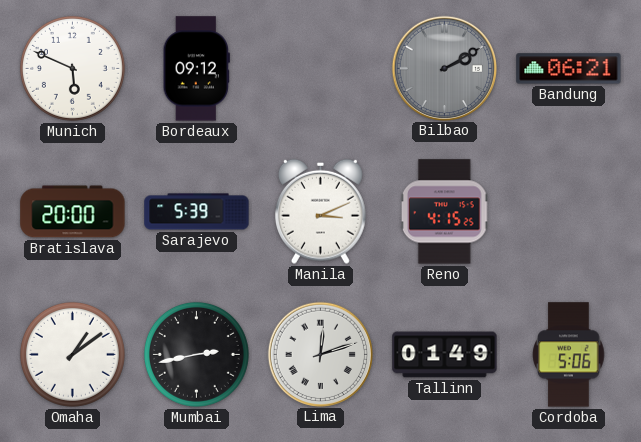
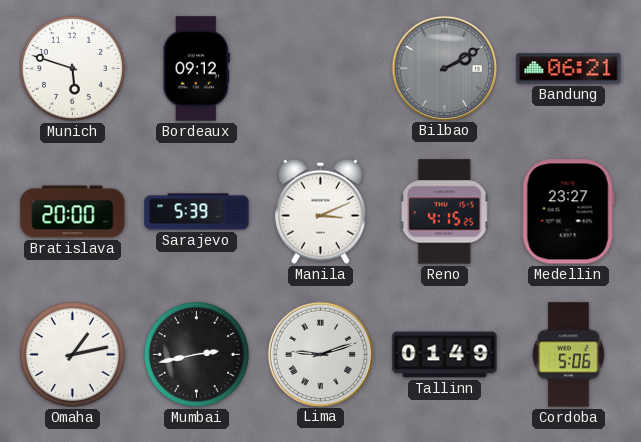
Munich: 5:49 -> 5:48 (72, 68)
Medellin: none -> 23:27 (568, 212)
Omaha: 1:09 -> 1:13 (72, 354)
Lima: 12:12 -> 9:12 (320, 354)
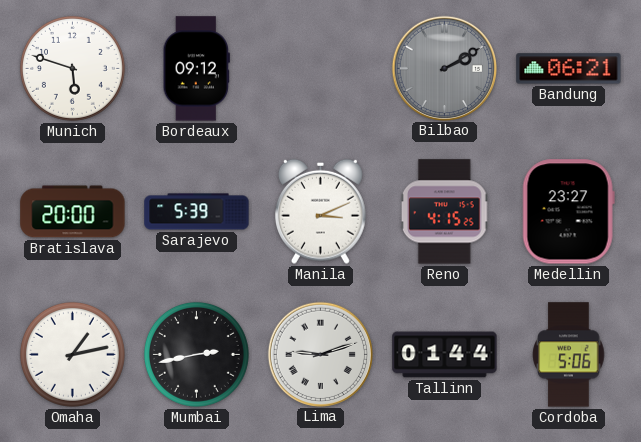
Tallinn: 01:49 -> 01:44 (445, 355)
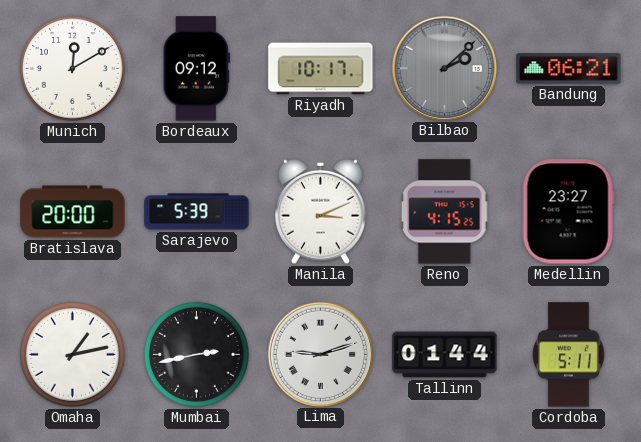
Munich: 5:48 -> 12:10 (72, 68)
Riyadh: none -> 10:17 (321, 69)
Bilbao: 2:10 -> 2:08 (444, 68)
Cordoba: 5:06 -> 5:11 (569, 355)
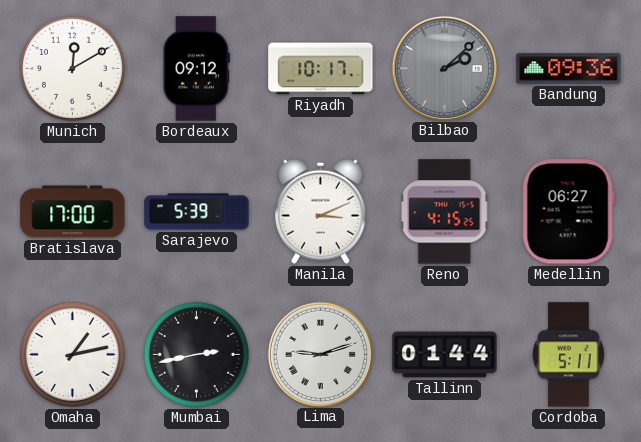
Bandung: 06:21 -> 09:36 (569, 69)
Bratislava: 20:00 -> 17:00 (73, 212)
Medellin: 23:27 -> 06:27 (568, 212)
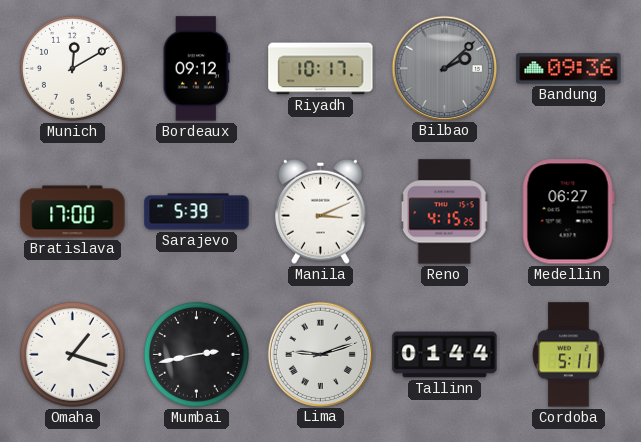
Omaha: 1:13 -> 1:18 (72, 354)
